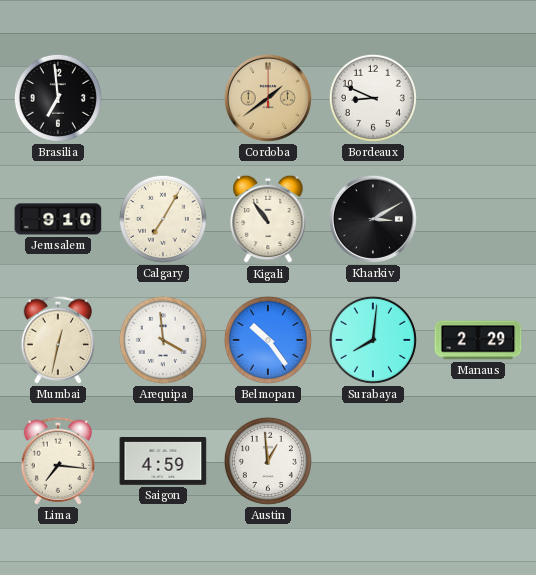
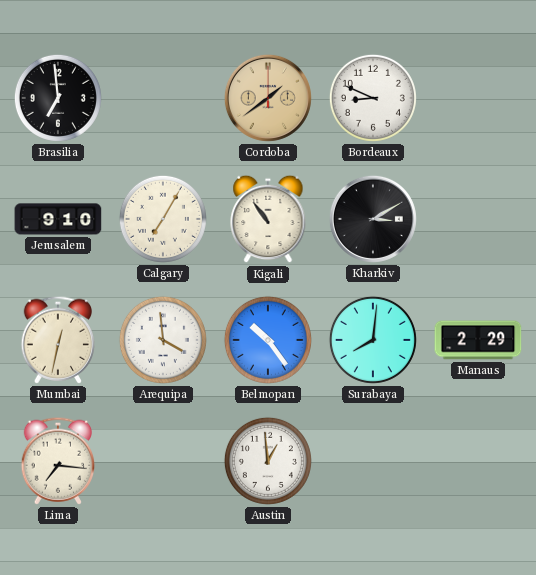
Saigon: 4:59 -> none (163, 462)
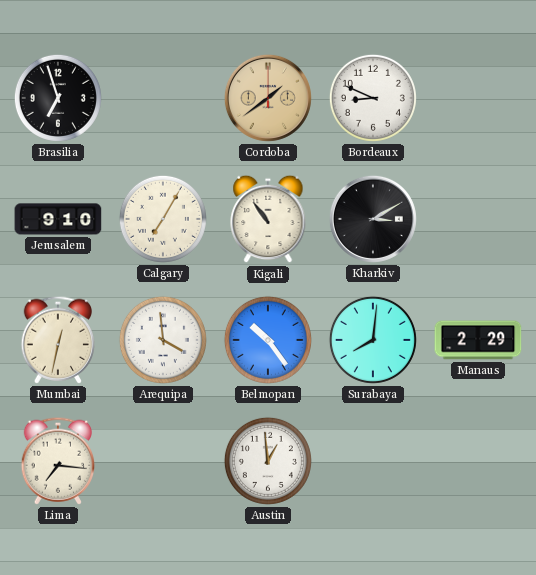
Brasilia: 6:59 -> 6:57 (58, 98)
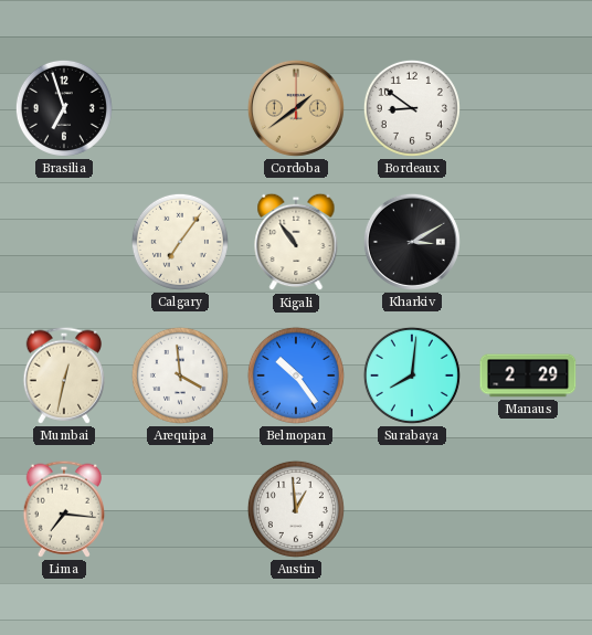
Bordeaux: 8:49 -> 8:51 (412, 108)
Jerusalem: 9:10 -> none (58, 219)
Calgary: 7:05 -> 7:06 (180, 242)
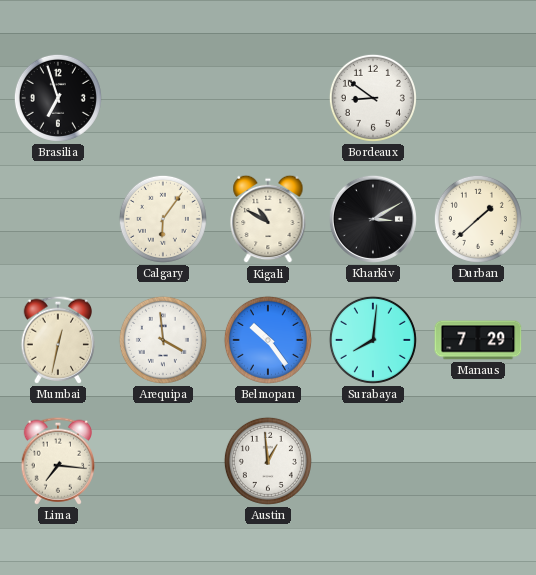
Cordoba: 1:39 -> none (296, 108)
Calgary: 7:06 -> 6:06 (163, 219)
Kigali: 10:54 -> 10:50 (268, 219)
Durban: none -> 1:38 (478, 219)
Manaus: 2:29 -> 7:29 (478, 340)
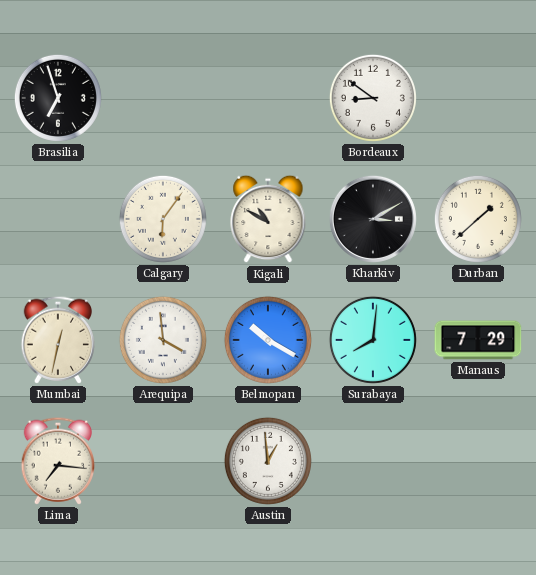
Belmopan: 10:24 -> 10:20 (268, 340)
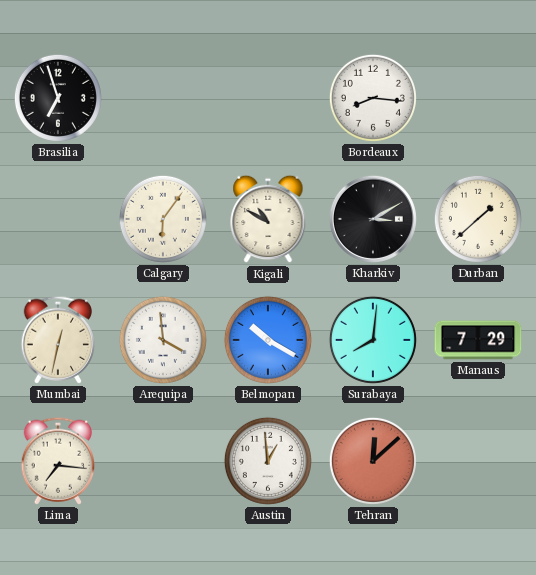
Bordeaux: 8:51 -> 8:16 (373, 98)
Tehran: none -> 12:08 (373, 461)
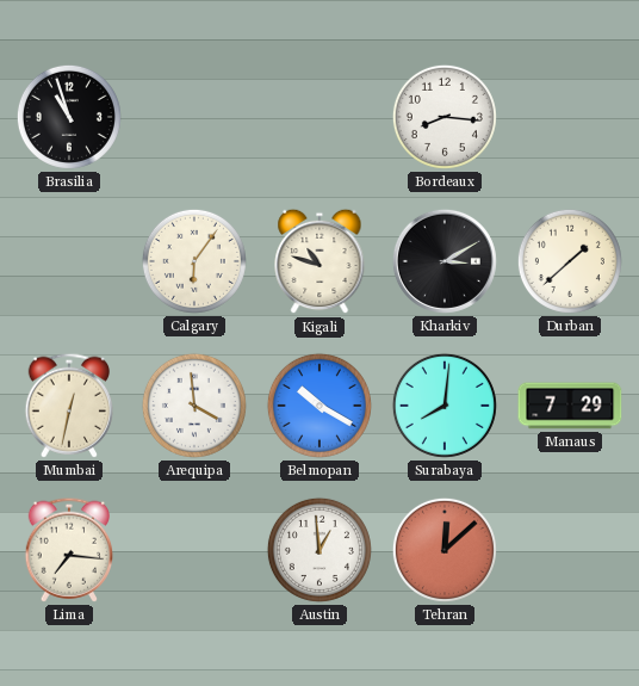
Brasilia: 6:57 -> 10:57 (69, 117)
Kigali: 10:50 -> 10:48 (319, 261)
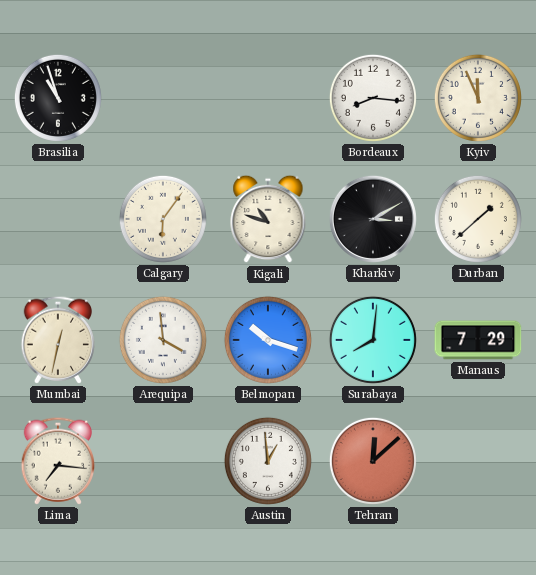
Kyiv: none -> 11:56 (478, 98)
Belmopan: 10:20 -> 10:18 (268, 340)
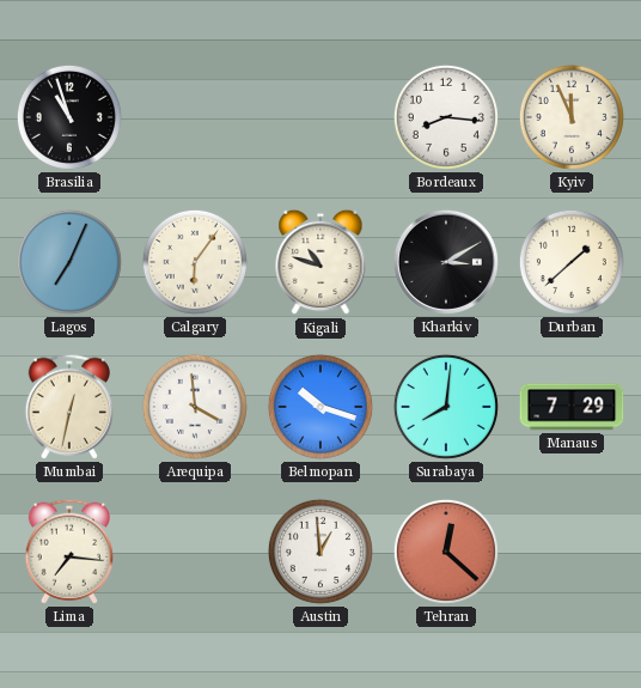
Lagos: none -> 7:04 (69, 262)
Tehran: 12:08 -> 12:22 (446, 552)
